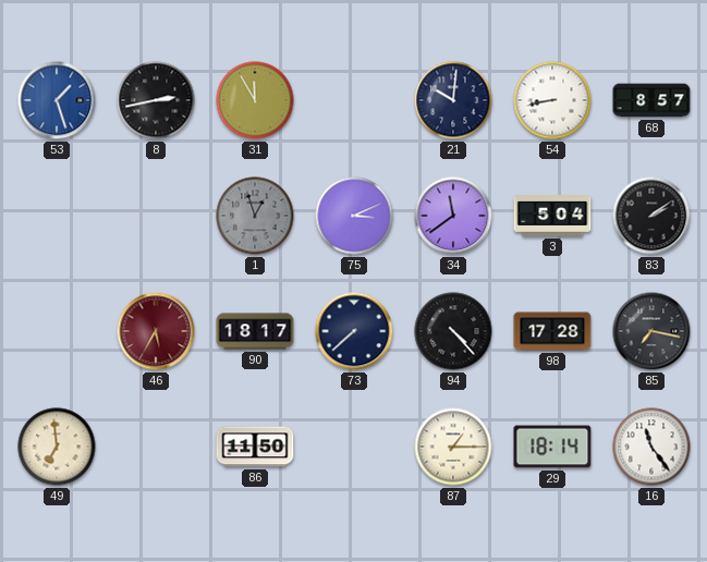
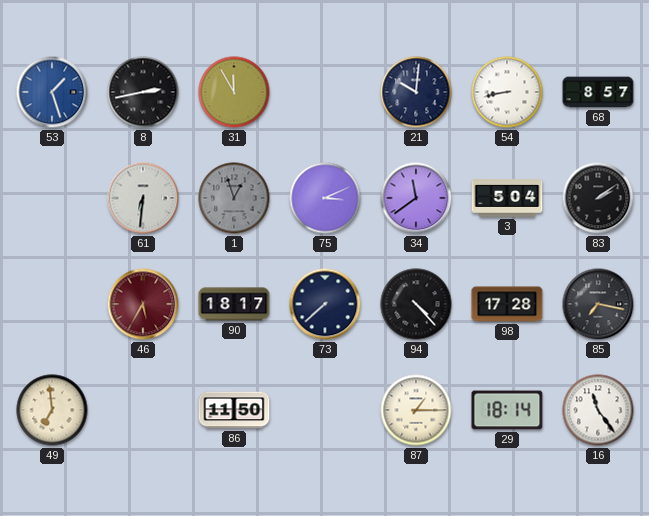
61: none -> 6:31 (143, 198)
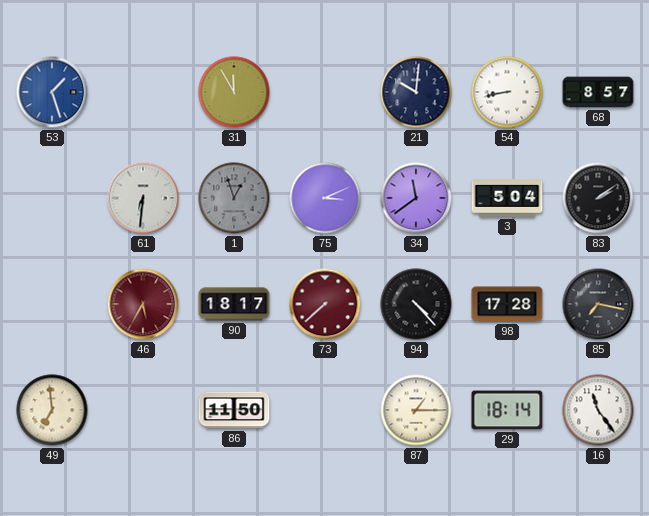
8: 2:43 -> none (143, 92)
73 dial: navy -> burgundy (325, 304)
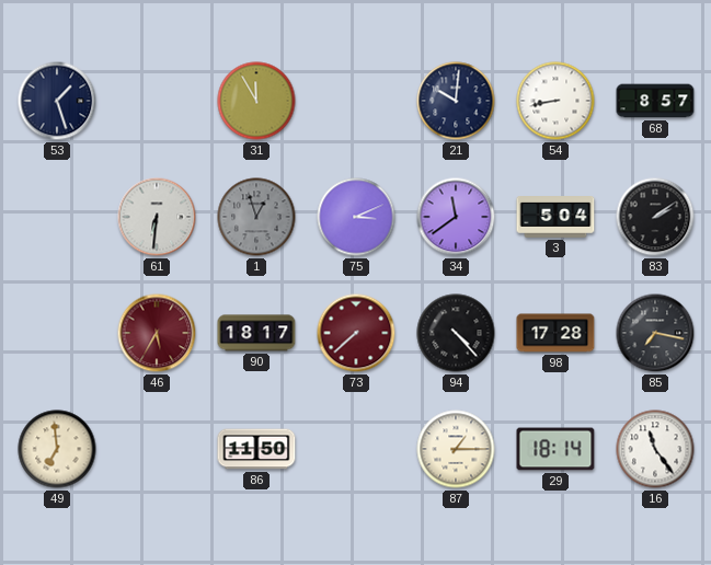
53 dial: blue -> navy (57, 101)
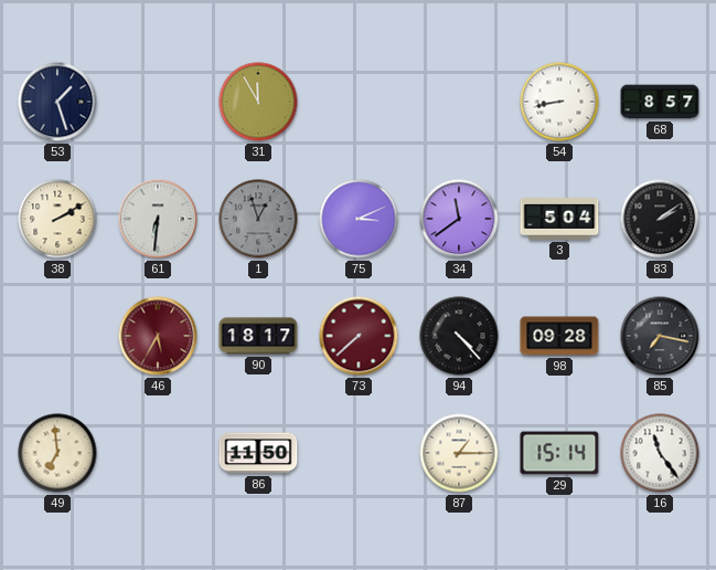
21: 10:01 -> none (456, 101)
38: none -> 2:10 (57, 219)
98: 17:28 -> 09:28 (559, 336)
29: 18:14 -> 15:14 (559, 453)
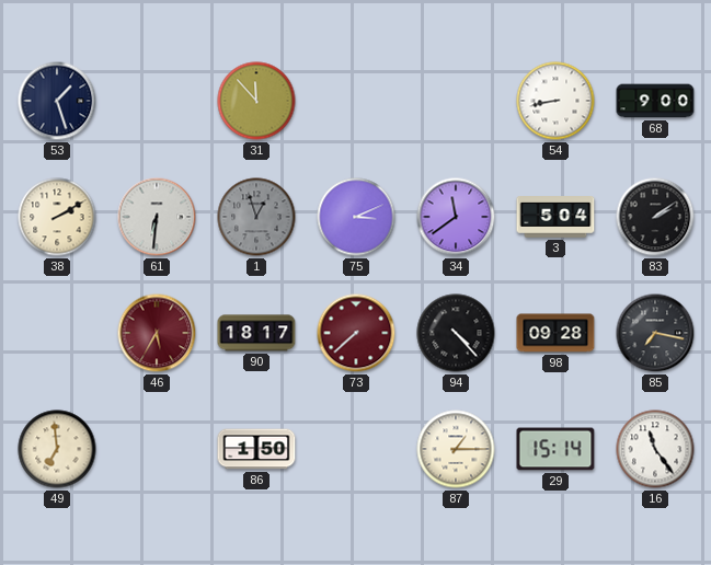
31: 11:55 -> 11:53 (256, 101)
68: 8:57 -> 9:00 (655, 101)
86: 11:50 -> 1:50 (256, 449)
